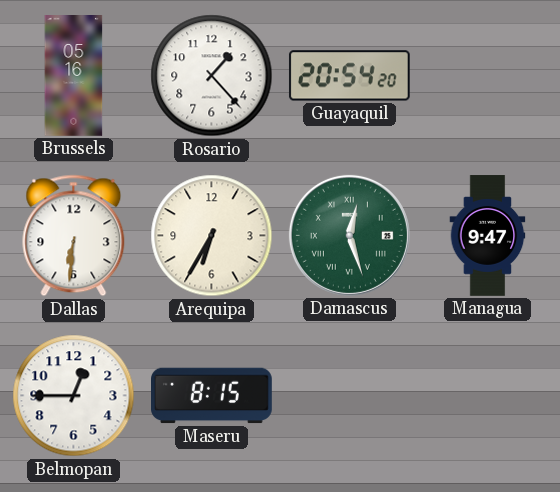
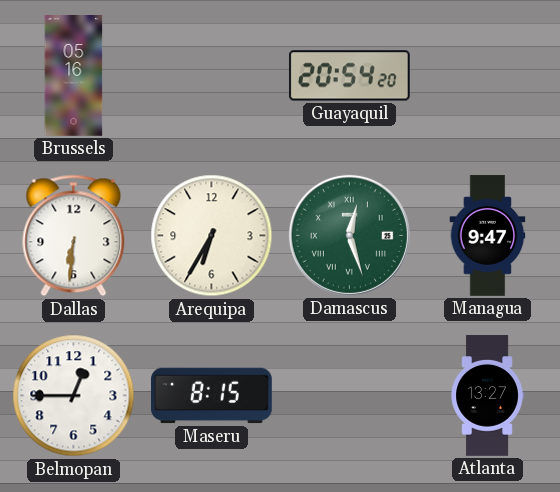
Rosario: 1:23 -> none (212, 76)
Atlanta: none -> 13:27 (487, 396)
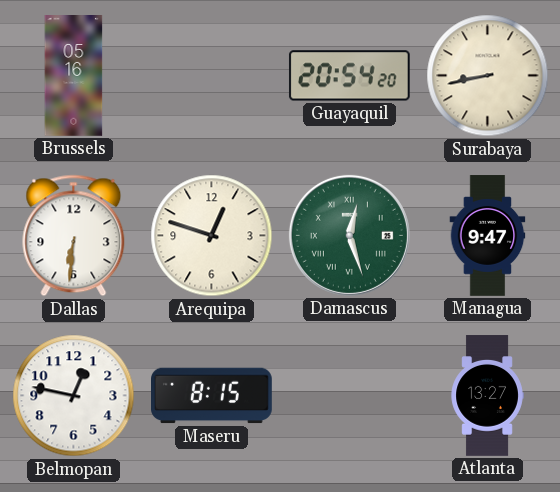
Surabaya: none -> 8:43 (488, 76)
Arequipa: 6:35 -> 12:48 (212, 236)
Belmopan: 12:45 -> 12:47 (74, 396)
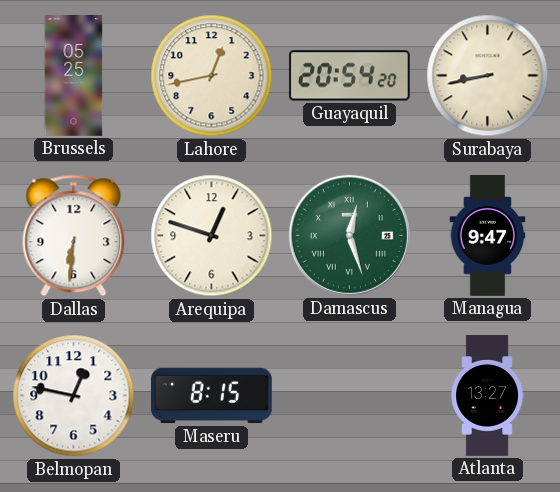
Brussels: 05:16 -> 05:25 (74, 76)
Lahore: none -> 12:43 (212, 76)
